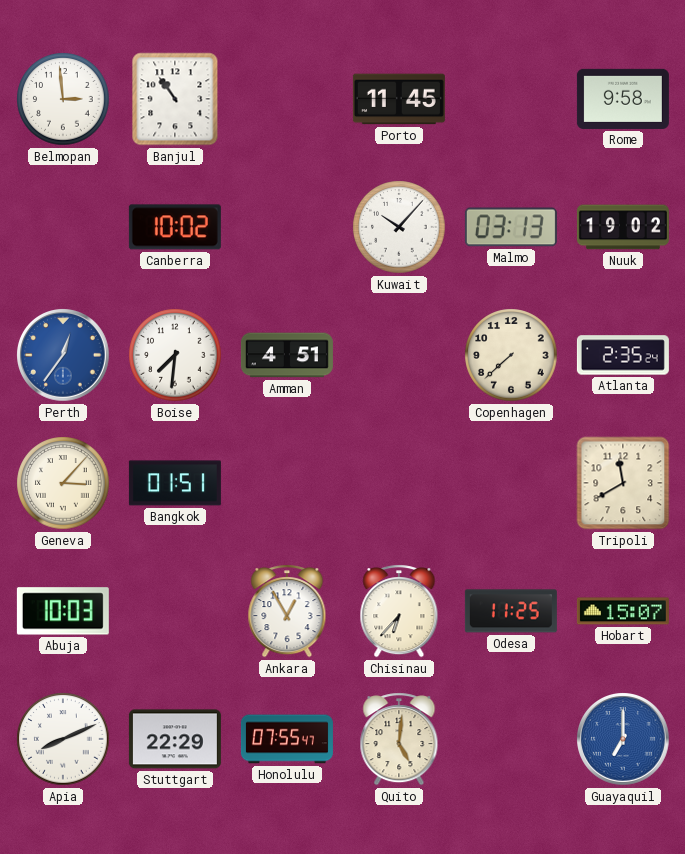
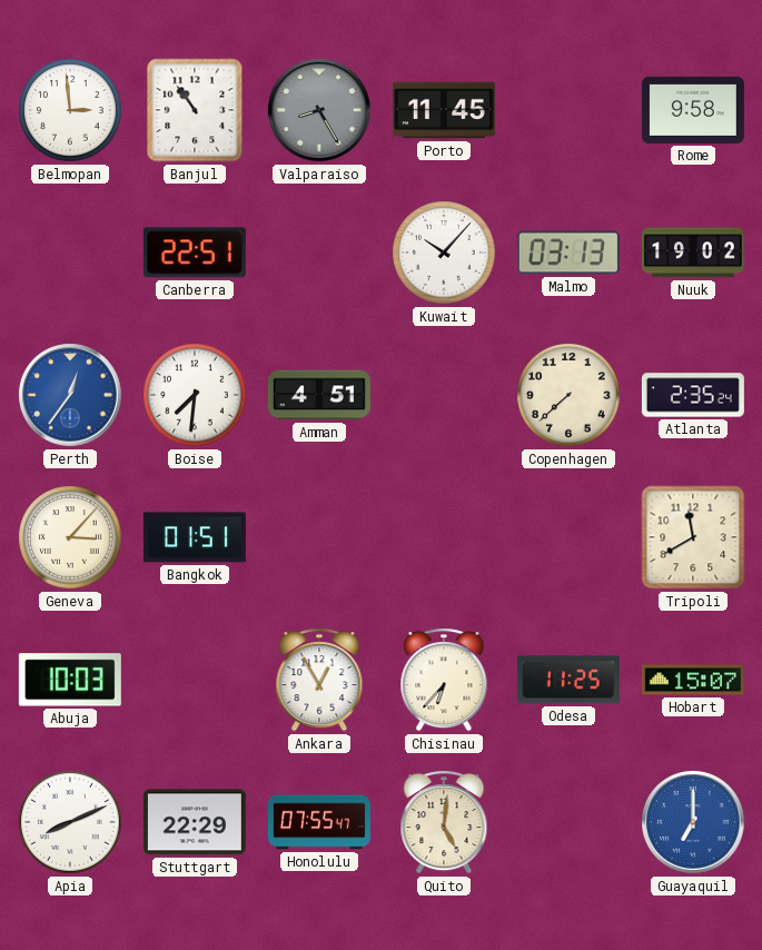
Valparaiso: none -> 8:25 (319, 110)
Canberra: 10:02 -> 22:51 (195, 253)
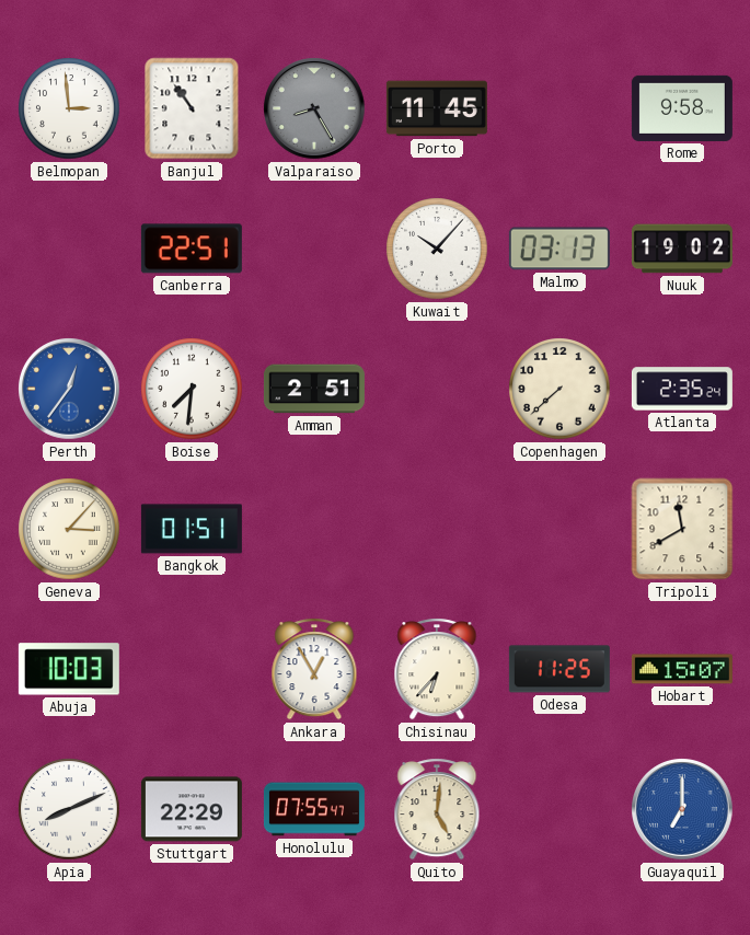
Amman: 4:51 -> 2:51 (314, 389)
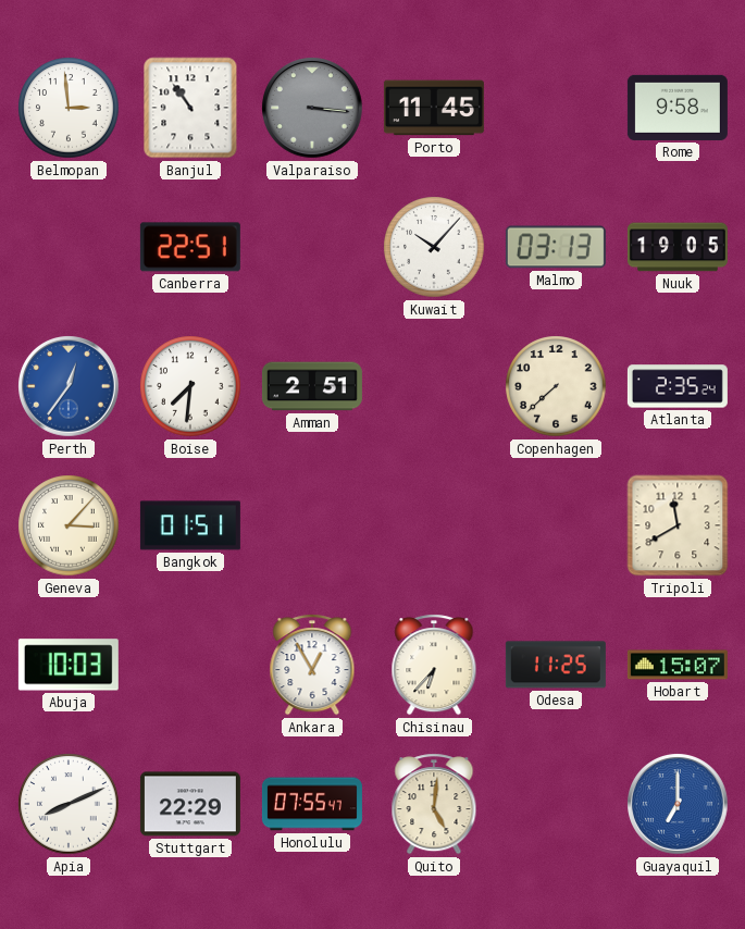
Valparaiso: 8:25 -> 3:16 (312, 108)
Nuuk: 19:02 -> 19:05 (678, 247)
